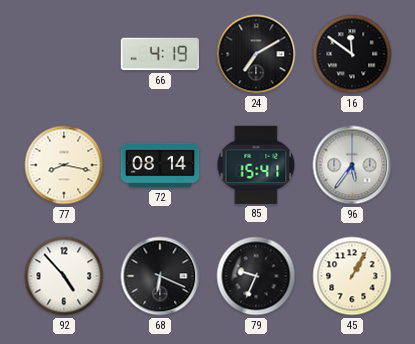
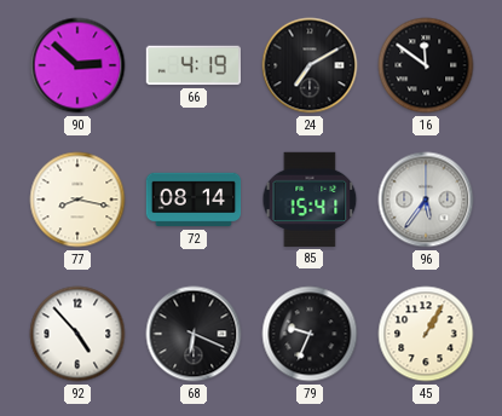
90: none -> 2:52 (77, 65)
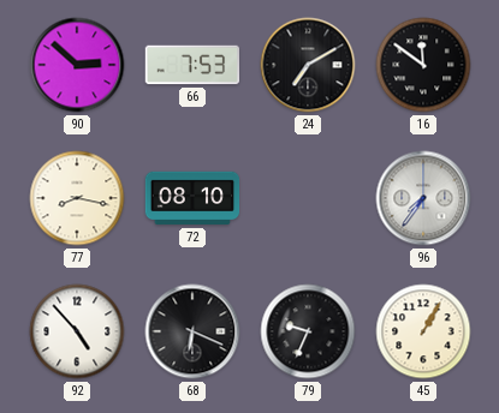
66: 4:19 -> 7:53 (191, 65)
72: 08:14 -> 08:10 (192, 198)
85: 15:41 -> none (310, 200)
96: 5:36 -> 7:36 (423, 198)
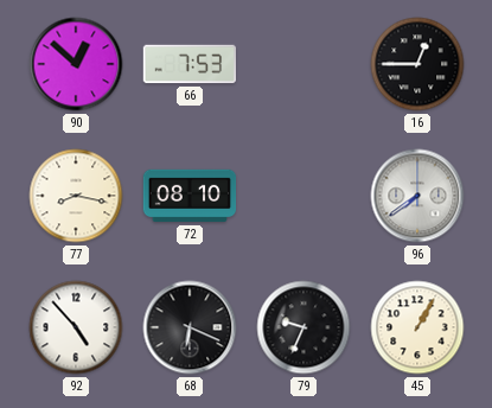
90: 2:52 -> 12:52 (76, 64)
24: 7:10 -> none (308, 65)
16: 11:51 -> 12:45 (417, 64)
96: 7:36 -> 7:39 (417, 196)
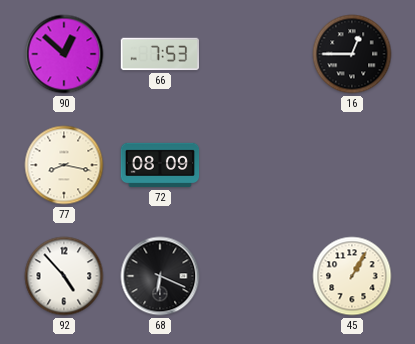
72: 08:10 -> 08:09 (160, 165)
96: 7:39 -> none (417, 196)
79: 9:34 -> none (303, 327)
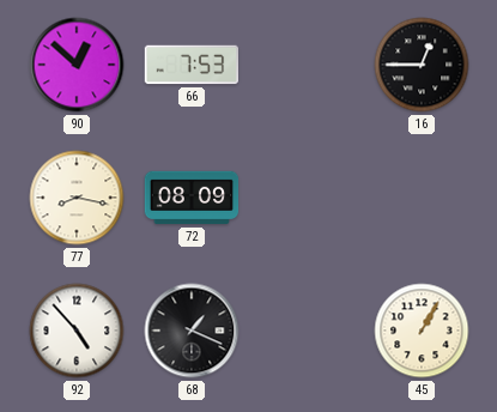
68: 6:19 -> 1:19 (192, 331)
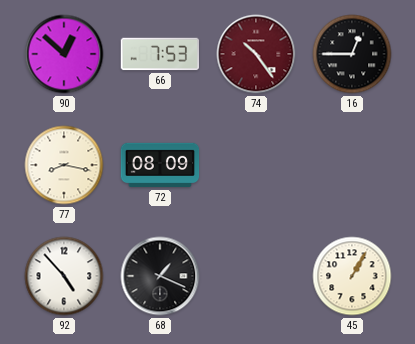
74: none -> 10:24 (256, 54)
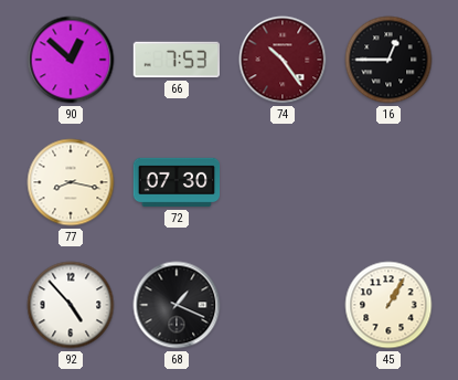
72: 08:09 -> 07:30 (177, 182)
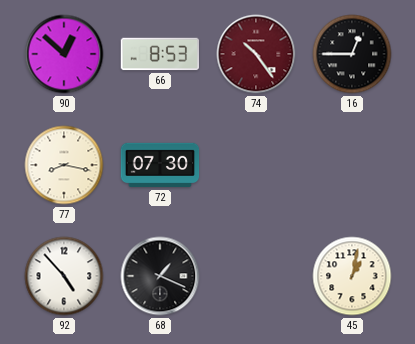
66: 7:53 -> 8:53 (159, 54)
45: 1:05 -> 1:02 (352, 276)
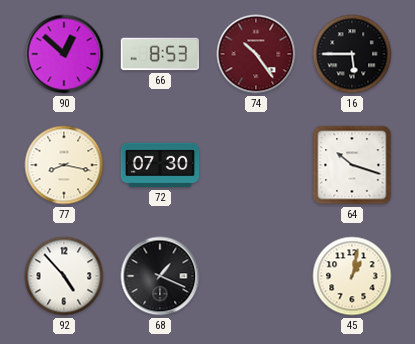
16: 12:45 -> 5:45 (352, 54)
64: none -> 10:18 (352, 165)
